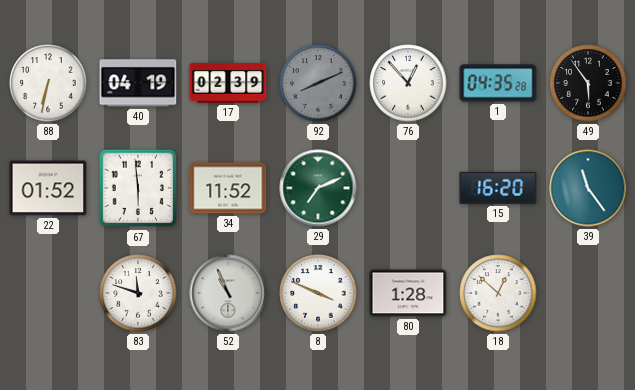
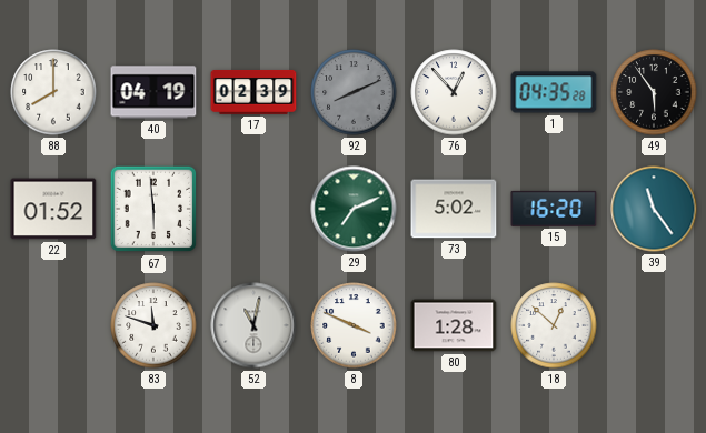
88: 6:32 -> 8:00 (53, 92)
34: 11:52 -> none (228, 188)
73: none -> 5:02 (454, 209)
52: 10:56 -> 11:02 (253, 325)
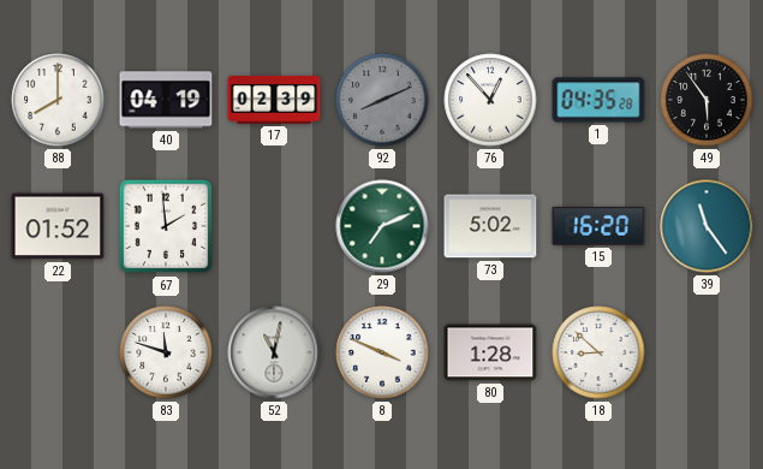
67: 5:59 -> 1:59 (166, 226)
18: 12:52 -> 8:52 (598, 352)
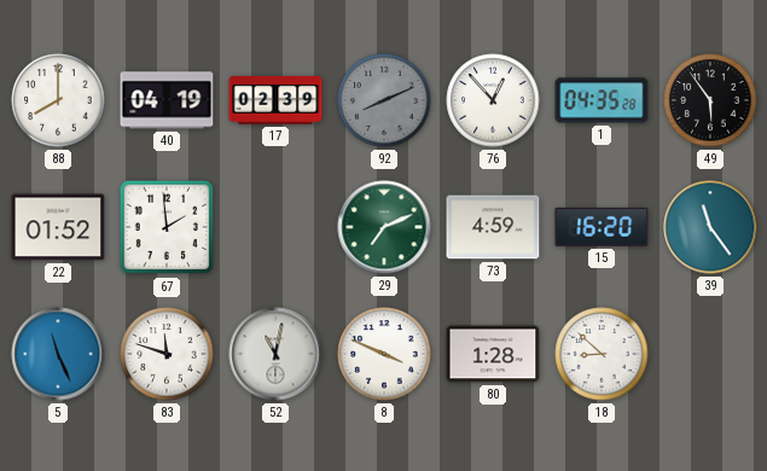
73: 5:02 -> 4:59 (493, 227)
5: none -> 11:26 (58, 354)
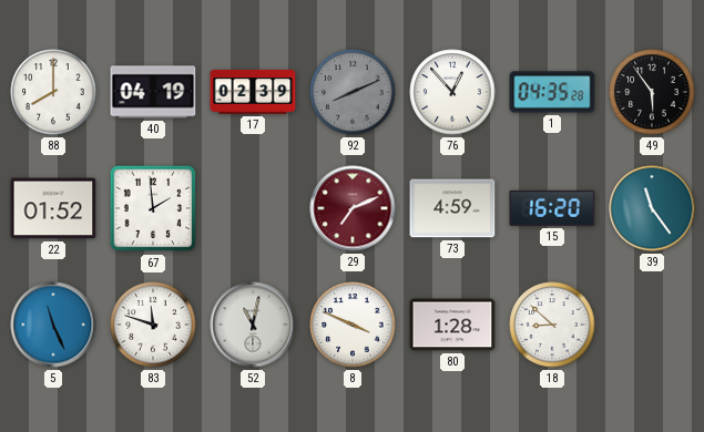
29 dial: green -> burgundy (353, 208)
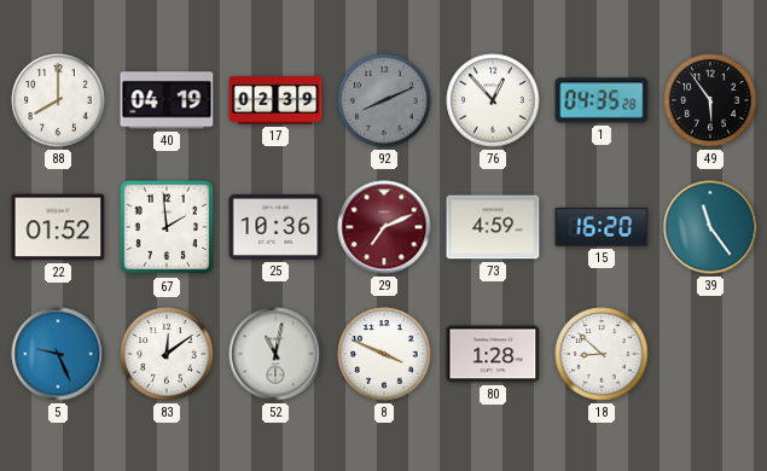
25: none -> 10:36 (275, 227)
5: 11:26 -> 9:26 (58, 354)
83: 11:48 -> 12:09 (167, 354)
